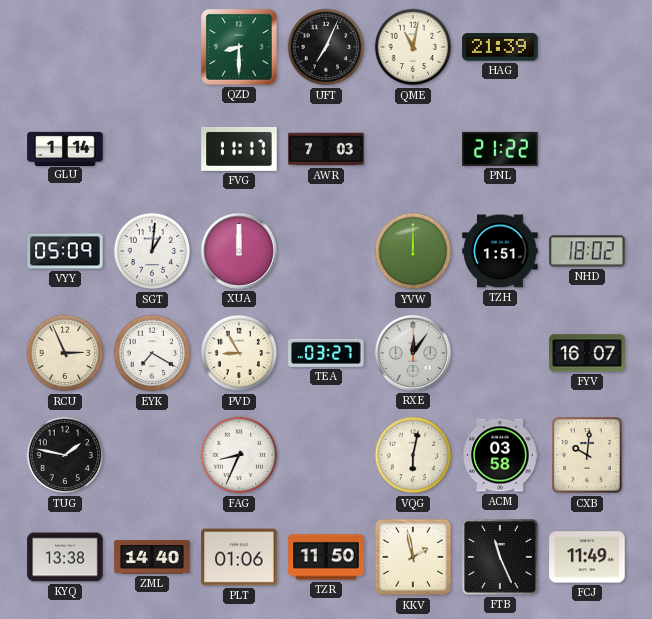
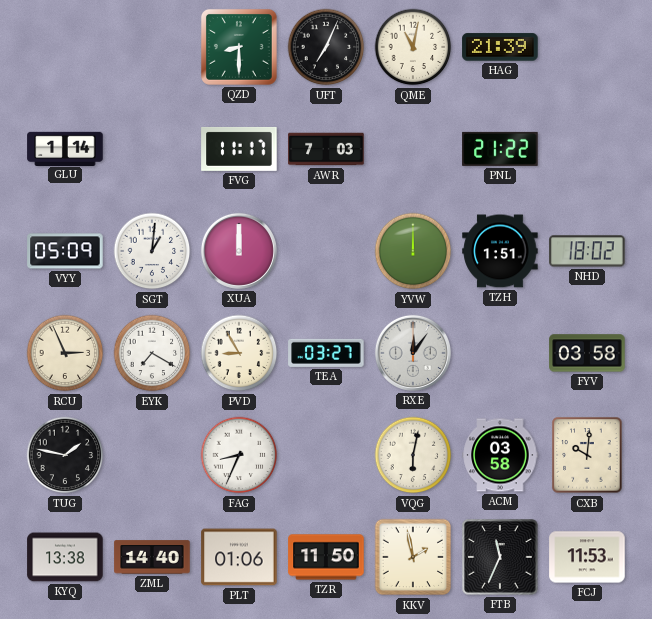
FYV: 16:07 -> 03:58 (587, 353)
FTB: 11:26 -> 11:34 (500, 557)
FCJ: 11:49 -> 11:53 (587, 557)
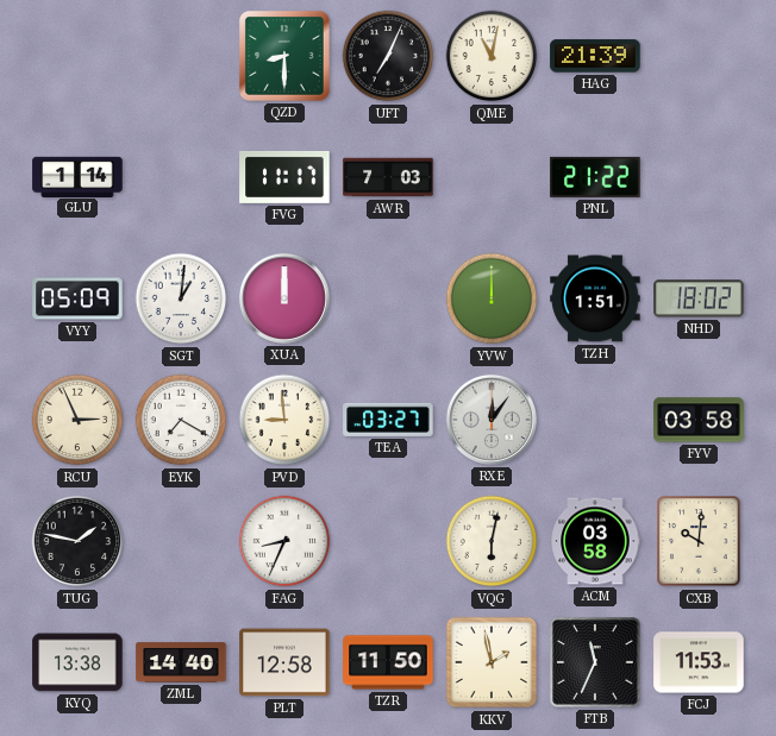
PVD: 8:55 -> 8:59 (284, 420)
PLT: 01:06 -> 12:58 (284, 662)
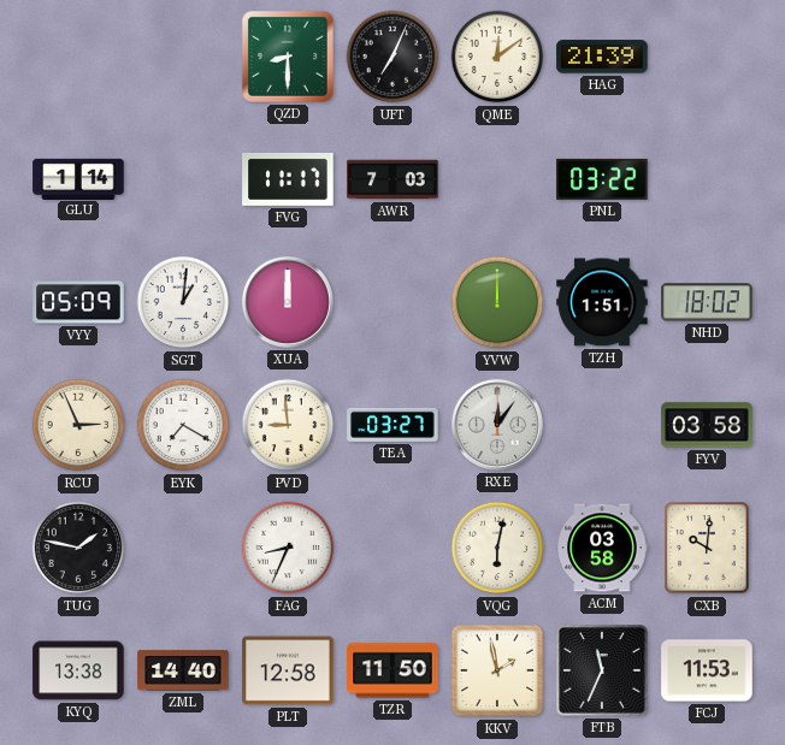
QME: 11:02 -> 12:09 (497, 57)
PNL: 21:22 -> 03:22 (602, 179)
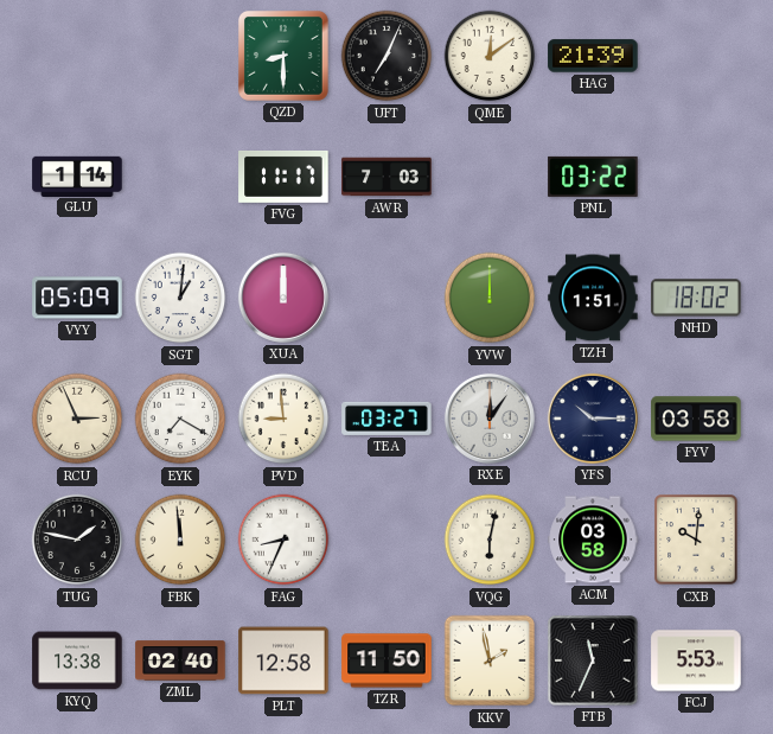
YFS: none -> 10:15 (593, 419)
FBK: none -> 11:59 (180, 540)
ZML: 14:40 -> 02:40 (180, 660)
FCJ: 11:53 -> 5:53 (696, 660)
